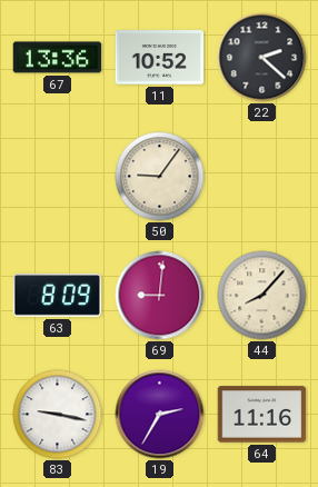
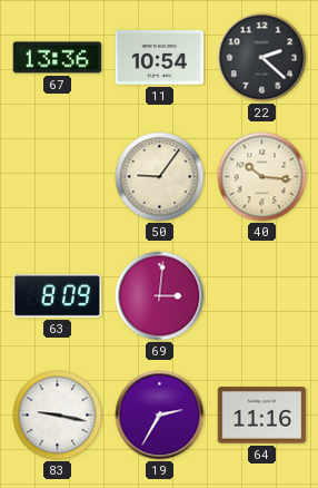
11: 10:52 -> 10:54 (160, 58)
40: none -> 10:16 (262, 177)
69: 9:01 -> 3:01 (160, 296)
44: 8:07 -> none (262, 296)
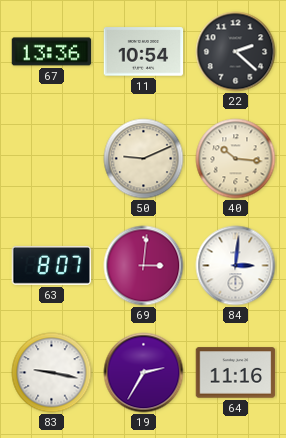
50: 9:06 -> 9:11 (144, 159)
63: 8:09 -> 8:07 (52, 265)
84: none -> 3:01 (236, 266)
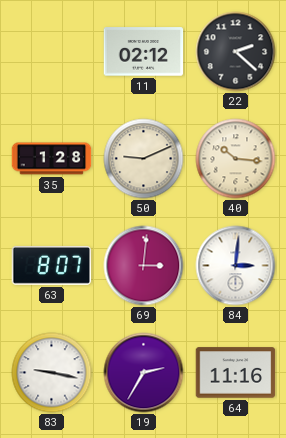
67: 13:36 -> none (52, 52)
11: 10:54 -> 02:12 (144, 52)
35: none -> 1:28 (52, 159)
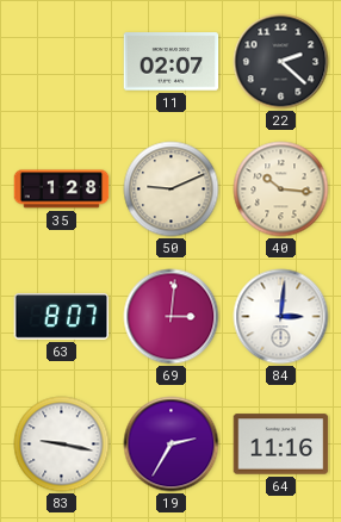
11: 02:12 -> 02:07 (172, 62)
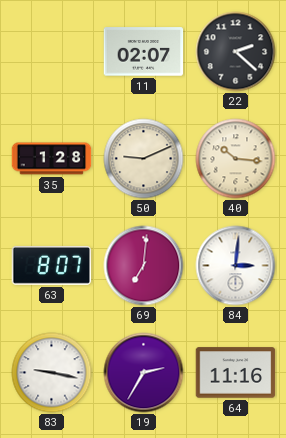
69: 3:01 -> 7:01 (144, 266)
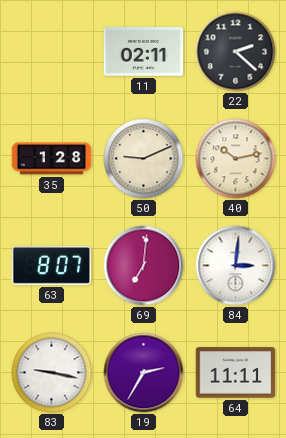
11: 02:07 -> 02:11 (144, 52)
40: 10:16 -> 10:13 (236, 159)
64: 11:16 -> 11:11 (236, 373)
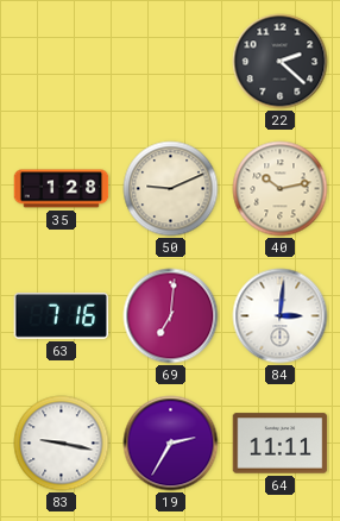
11: 02:11 -> none (144, 52)
63: 8:07 -> 7:16 (62, 315)
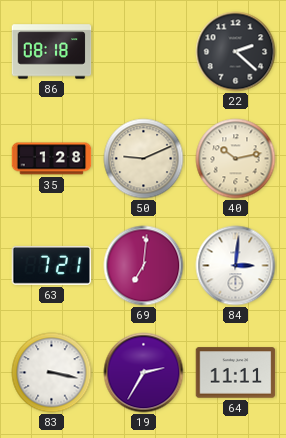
86: none -> 08:18 (52, 52)
63: 7:16 -> 7:21 (52, 265)
83: 9:17 -> 3:17 (52, 373)
